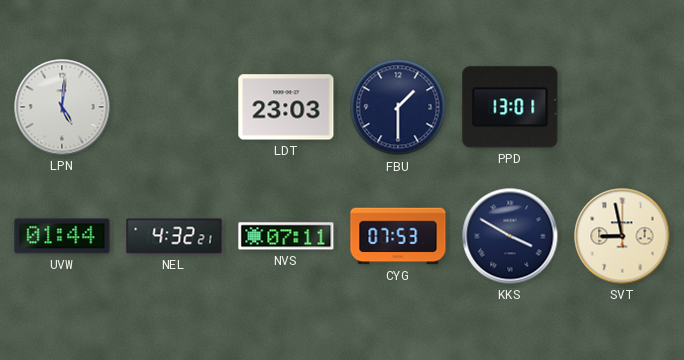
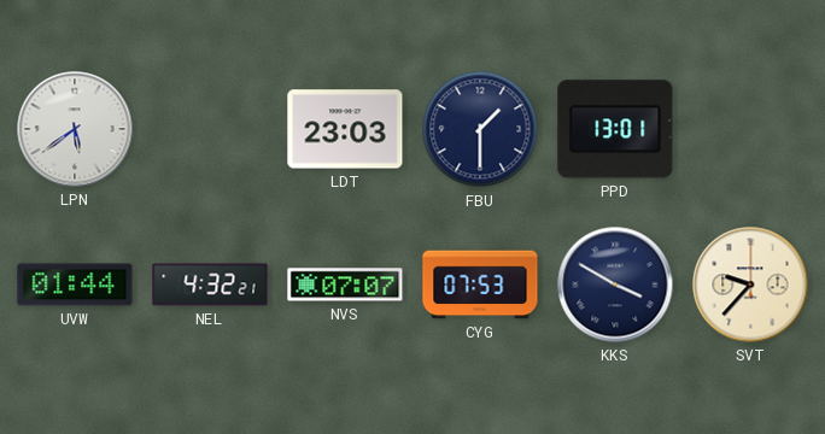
LPN: 5:01 -> 5:39 (75, 129)
NVS: 07:11 -> 07:07 (345, 285)
SVT: 8:58 -> 9:37 (750, 285)
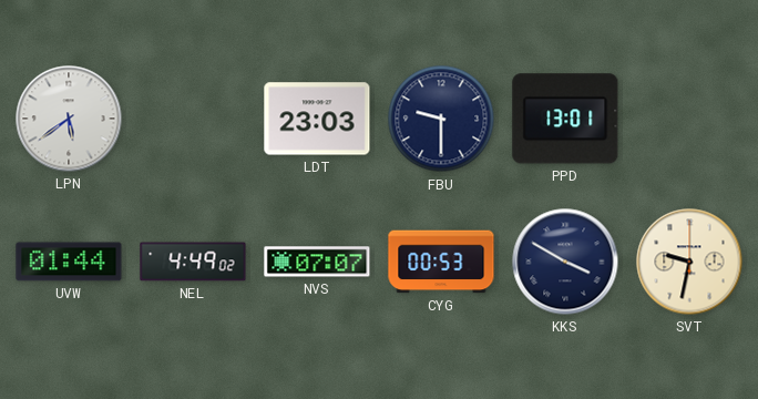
FBU: 1:30 -> 9:30 (441, 119)
NEL: 4:32 -> 4:49 (193, 262)
CYG: 07:53 -> 00:53 (441, 262)
SVT: 9:37 -> 9:32 (689, 262)
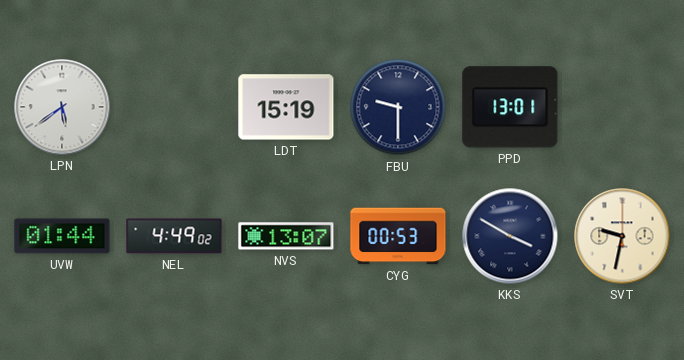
LDT: 23:03 -> 15:19 (286, 107)
NVS: 07:07 -> 13:07 (286, 236)
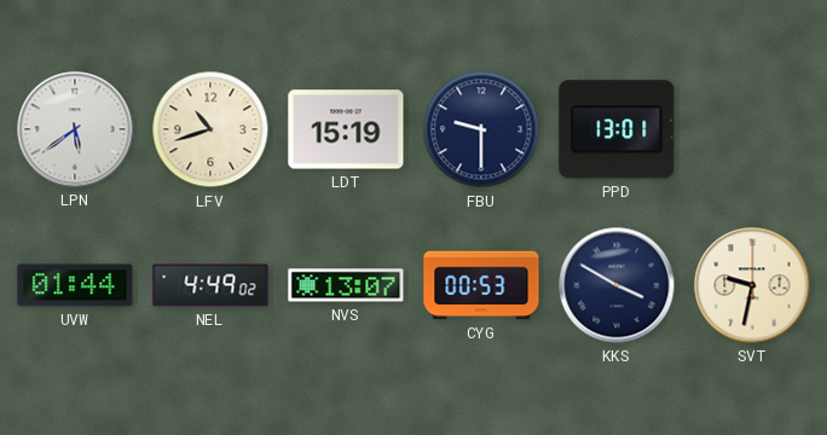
LFV: none -> 10:42 (210, 129)
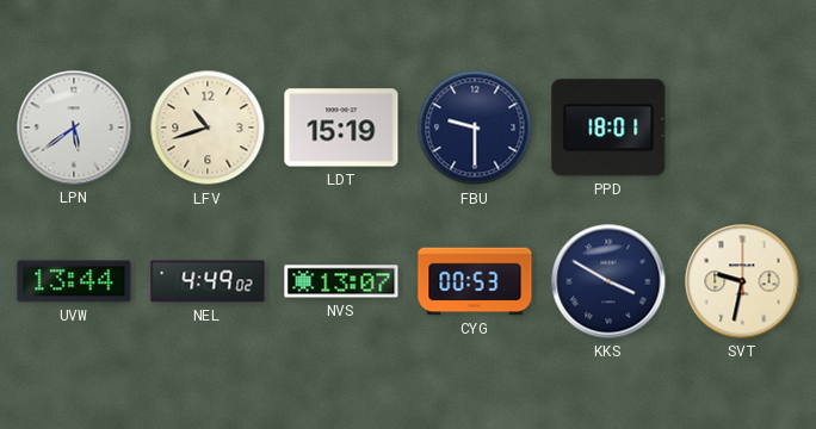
PPD: 13:01 -> 18:01 (608, 128)
UVW: 01:44 -> 13:44 (74, 281)
